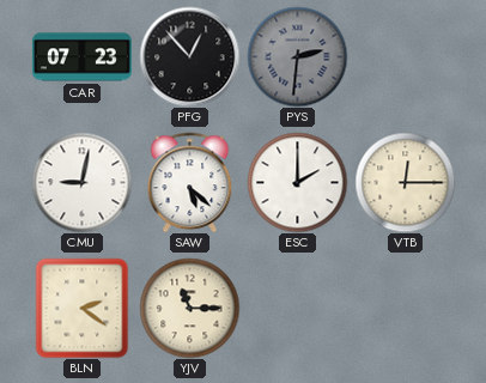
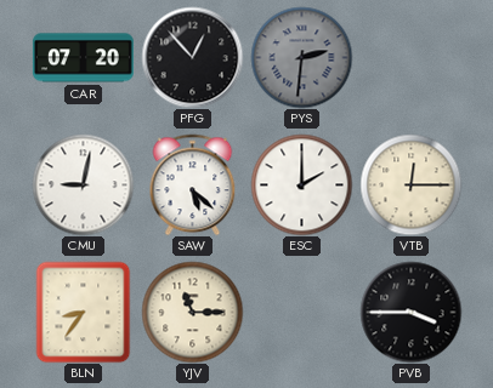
CAR: 07:23 -> 07:20 (83, 58)
BLN: 2:21 -> 8:36 (84, 312)
PVB: none -> 3:45 (410, 312)
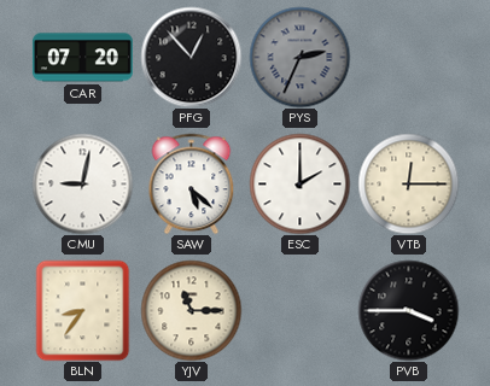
PYS: 2:31 -> 2:34 (299, 57)
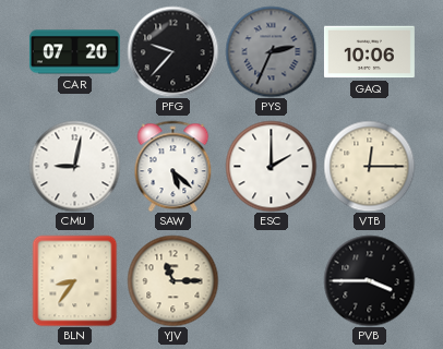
PFG: 12:53 -> 9:37 (172, 51)
GAQ: none -> 10:06 (369, 52)
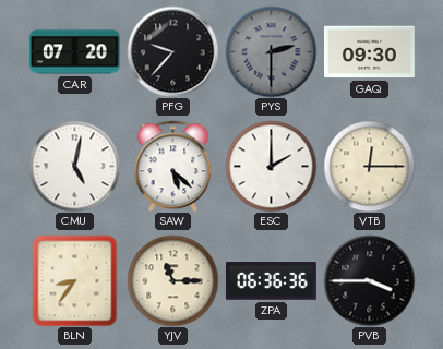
PYS: 2:34 -> 2:30 (271, 51)
GAQ: 10:06 -> 09:30 (369, 52)
CMU: 9:02 -> 5:02 (74, 166)
ZPA: none -> 06:36 (271, 281)
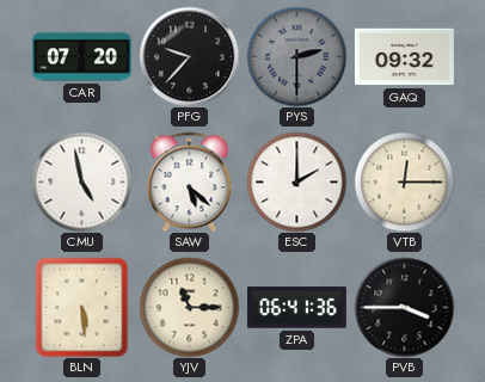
GAQ: 09:30 -> 09:32 (404, 57)
CMU: 5:02 -> 4:58 (81, 181)
BLN: 8:36 -> 5:29 (82, 307)
ZPA: 06:36 -> 06:41 (296, 308)
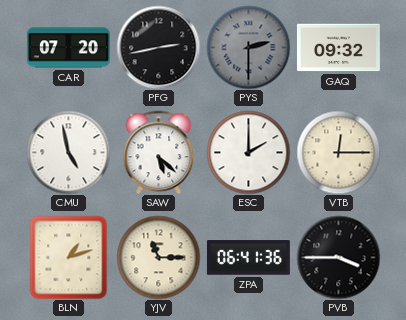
PFG: 9:37 -> 2:43 (158, 47)
BLN: 5:29 -> 1:12 (69, 257)
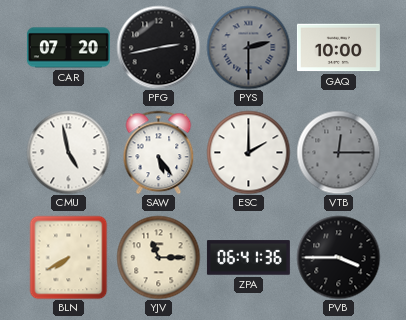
GAQ: 09:32 -> 10:00 (338, 48)
SAW: 5:22 -> 5:24 (159, 152)
VTB dial: cream -> grey (338, 152)
BLN: 1:12 -> 7:40 (69, 257)
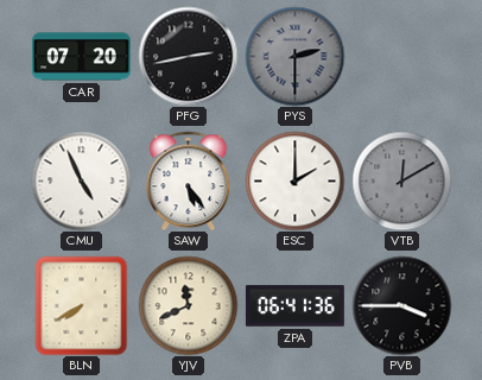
GAQ: 10:00 -> none (338, 48)
CMU: 4:58 -> 4:56 (81, 180)
VTB: 12:15 -> 12:10 (401, 180)
YJV: 11:15 -> 11:41 (188, 305)
